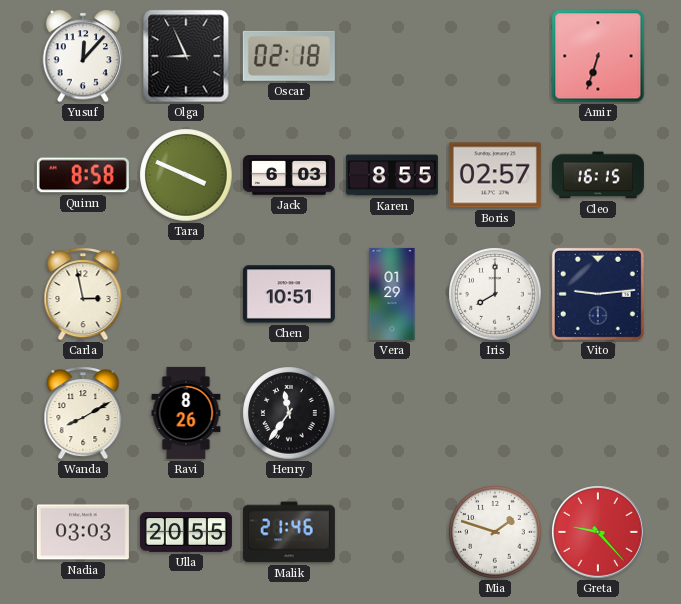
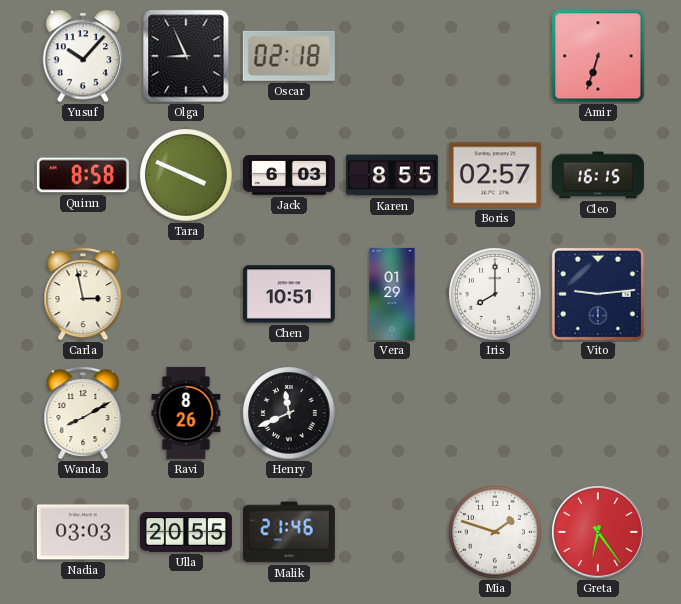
Yusuf: 12:07 -> 10:07 (83, 56)
Henry: 11:36 -> 11:41 (289, 413)
Greta: 9:23 -> 6:24 (599, 533)
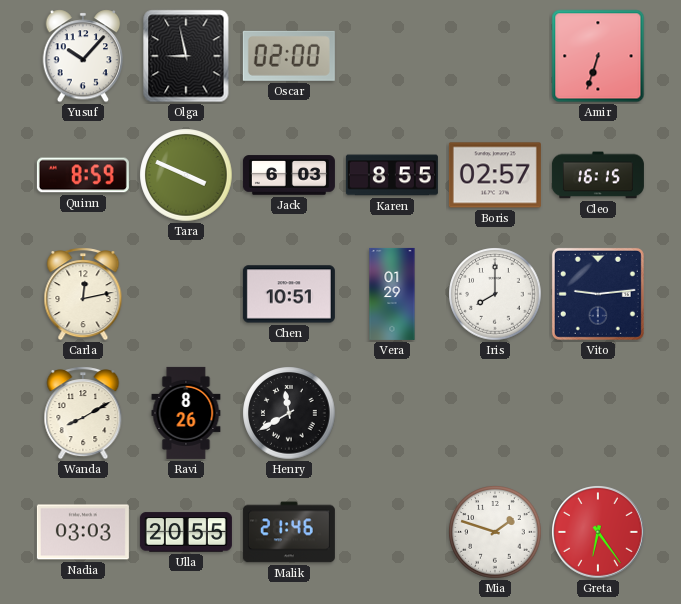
Olga: 8:56 -> 8:58 (186, 56)
Oscar: 02:18 -> 02:00 (289, 56)
Quinn: 8:58 -> 8:59 (83, 175)
Carla: 2:58 -> 12:13 (83, 294)
Henry: 11:41 -> 11:40 (289, 413)
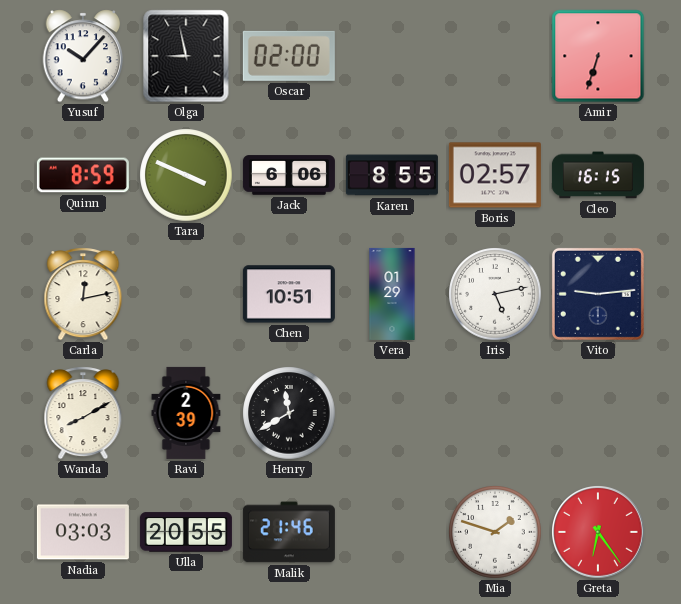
Jack: 6:03 -> 6:06 (289, 175)
Iris: 8:00 -> 5:13 (495, 294)
Ravi: 8:26 -> 2:39 (186, 413)
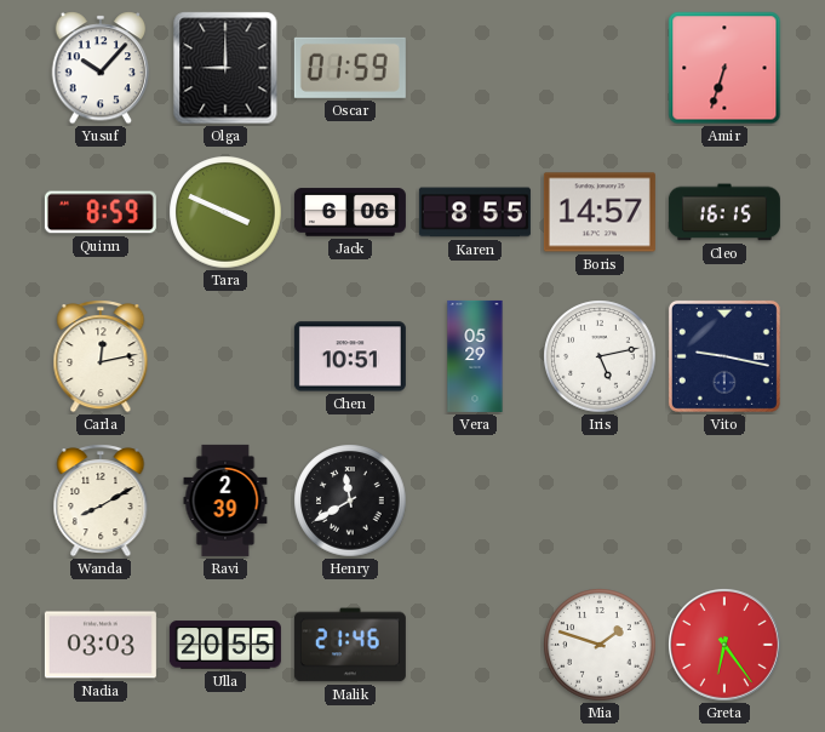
Olga: 8:58 -> 9:00 (225, 68)
Oscar: 02:00 -> 01:59 (350, 68)
Boris: 02:57 -> 14:57 (600, 212)
Vera: 01:29 -> 05:29 (475, 356)
Vito: 9:14 -> 9:17 (724, 356)
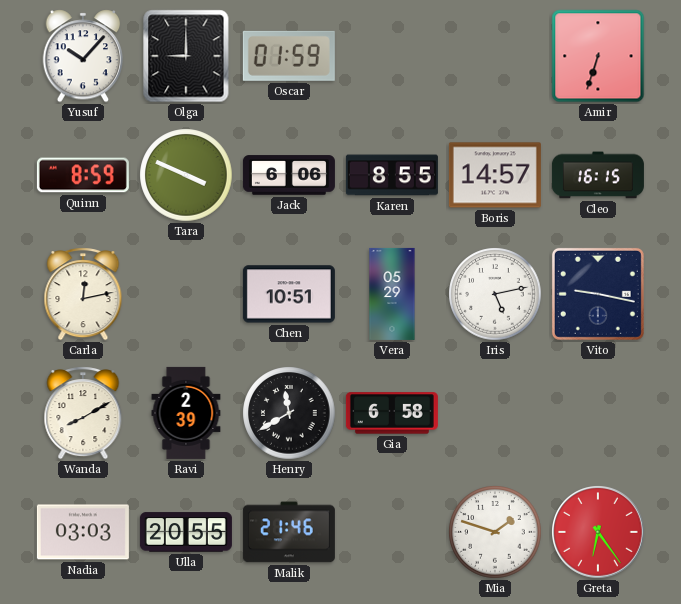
Gia: none -> 6:58 (392, 413)
